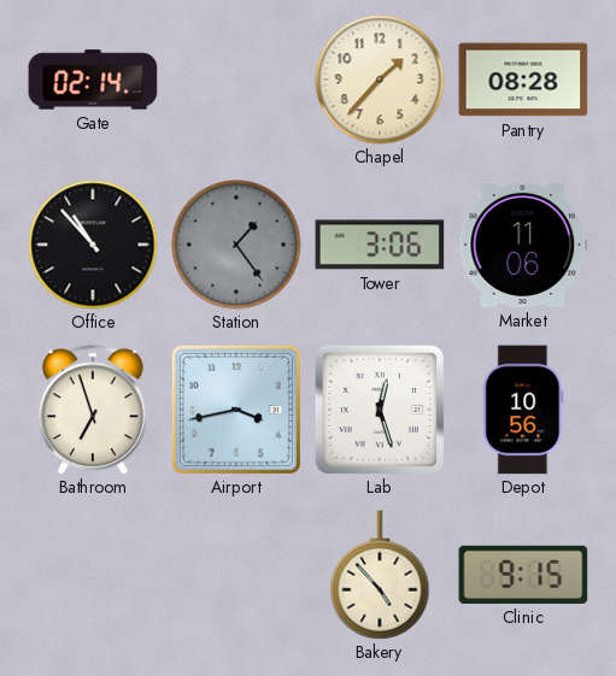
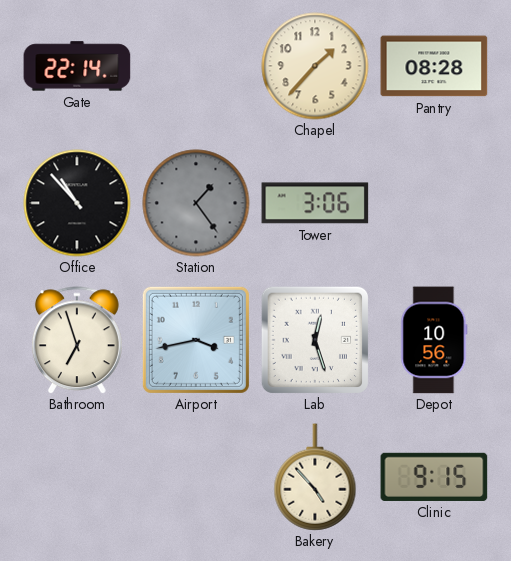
Gate: 02:14 -> 22:14 (77, 66)
Market: 11:06 -> none (523, 245)
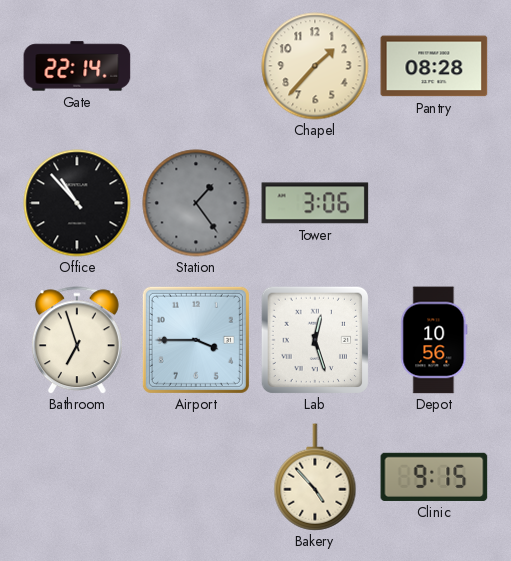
Airport: 3:43 -> 3:45 (196, 340)
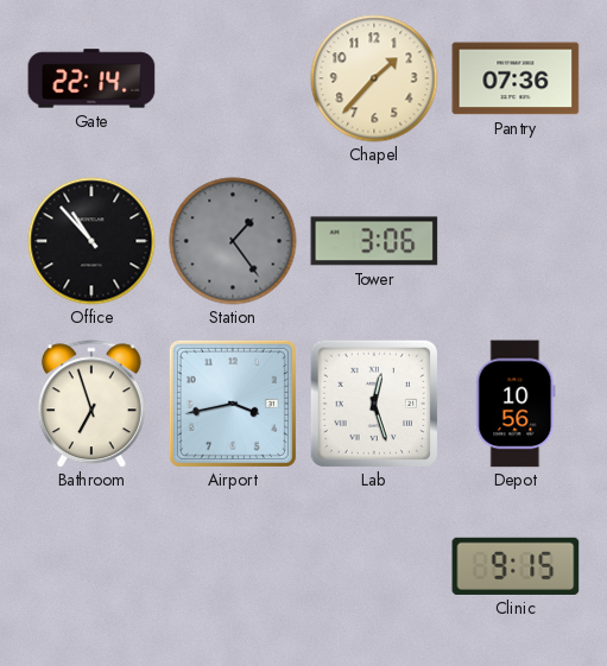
Pantry: 08:28 -> 07:36 (516, 78)
Airport: 3:45 -> 3:43 (233, 404)
Bakery: 4:53 -> none (315, 477)
